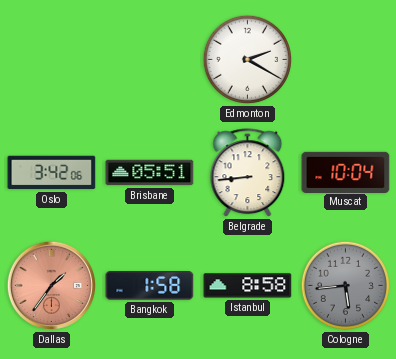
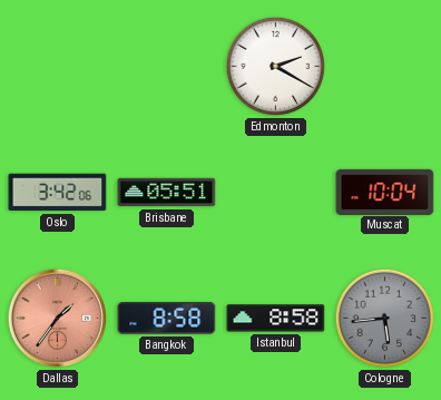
Belgrade: 8:44 -> none (248, 173)
Bangkok: 1:58 -> 8:58 (167, 319)
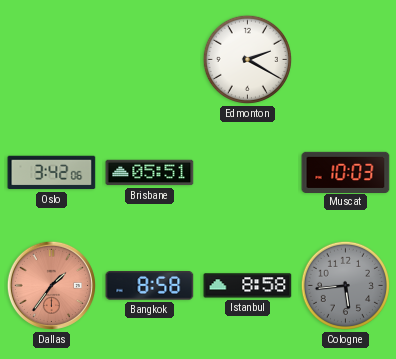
Muscat: 10:04 -> 10:03 (346, 172)
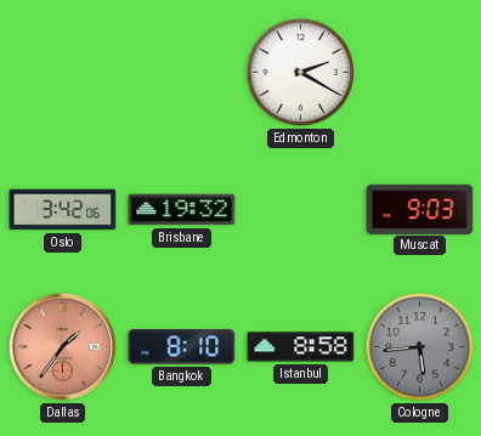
Brisbane: 05:51 -> 19:32 (182, 210)
Muscat: 10:03 -> 9:03 (420, 209)
Bangkok: 8:58 -> 8:10 (182, 347)
